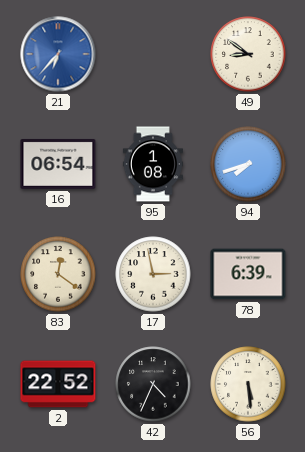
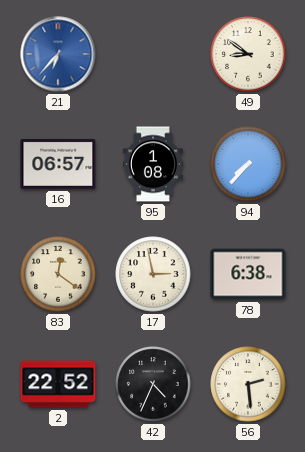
16: 06:54 -> 06:57 (58, 164)
94: 7:42 -> 7:37 (248, 164)
78: 6:39 -> 6:38 (248, 274)
56: 5:29 -> 2:29 (248, 384)
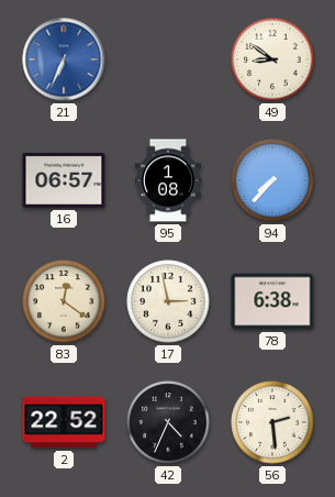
21: 6:37 -> 6:34 (64, 59)
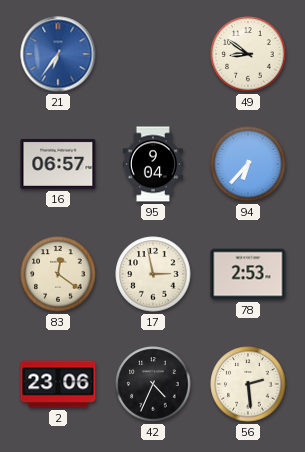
21: 6:34 -> 6:36 (58, 54)
95: 1:08 -> 9:04 (153, 164)
94: 7:37 -> 6:37 (248, 164)
78: 6:38 -> 2:53 (248, 274)
2: 22:52 -> 23:06 (58, 384)
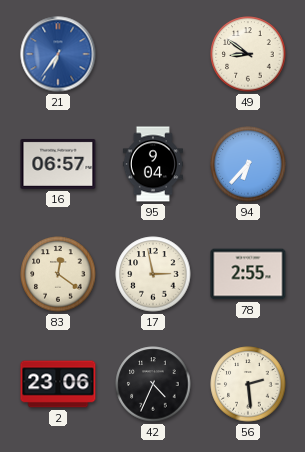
78: 2:53 -> 2:55 (248, 274)
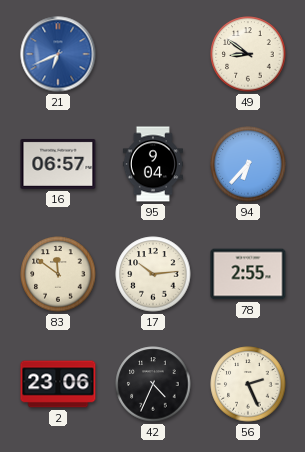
21: 6:36 -> 6:41 (58, 54)
83: 12:21 -> 11:51 (58, 274)
17: 2:58 -> 10:14 (153, 274)
56: 2:29 -> 2:26 (248, 384)
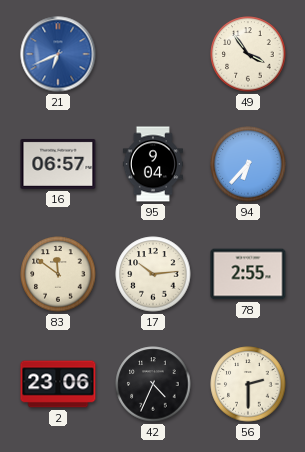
49: 8:51 -> 3:54 (248, 54)
56: 2:26 -> 2:30 (248, 384)
